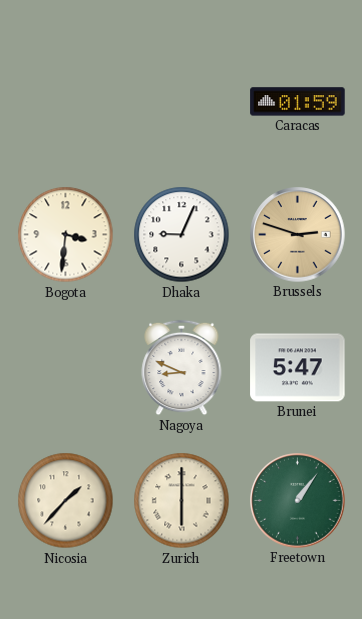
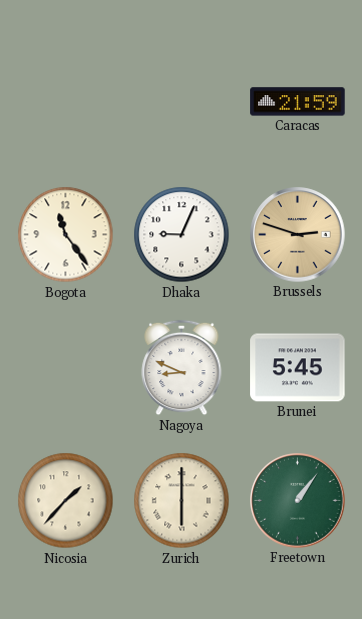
Caracas: 01:59 -> 21:59 (298, 102)
Bogota: 3:31 -> 11:24 (66, 235)
Brunei: 5:47 -> 5:45 (298, 368)
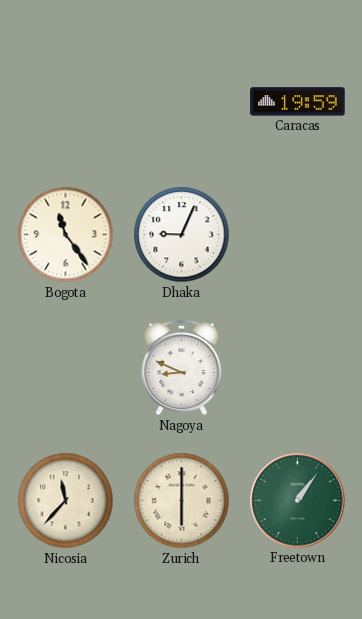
Caracas: 21:59 -> 19:59 (298, 102)
Brussels: 2:48 -> none (298, 235)
Brunei: 5:45 -> none (298, 368)
Nicosia: 1:37 -> 11:37 (66, 501)
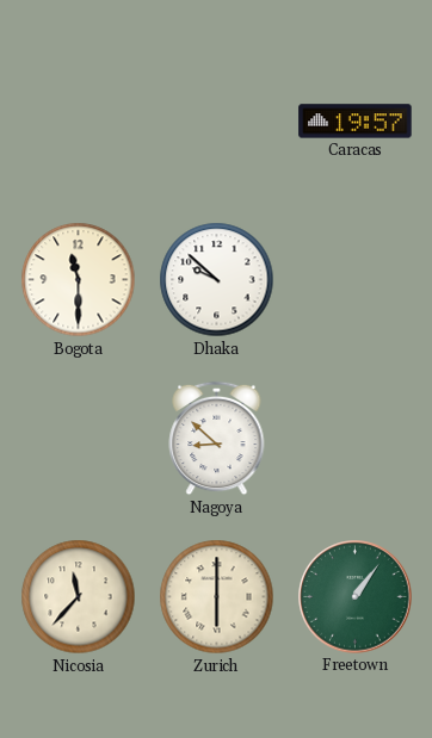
Caracas: 19:59 -> 19:57 (356, 122)
Bogota: 11:24 -> 11:30 (79, 280)
Dhaka: 9:04 -> 9:52 (217, 280)
Nagoya: 8:49 -> 8:52 (217, 439)
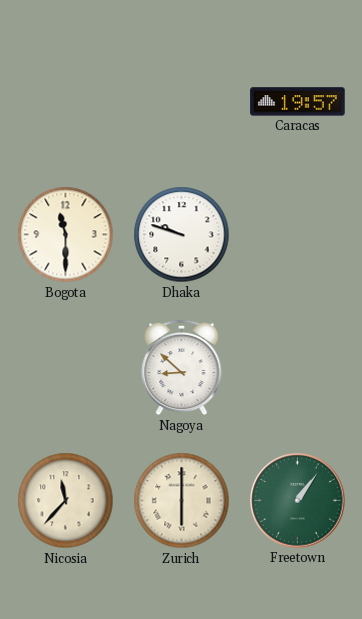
Dhaka: 9:52 -> 9:48 (182, 235)
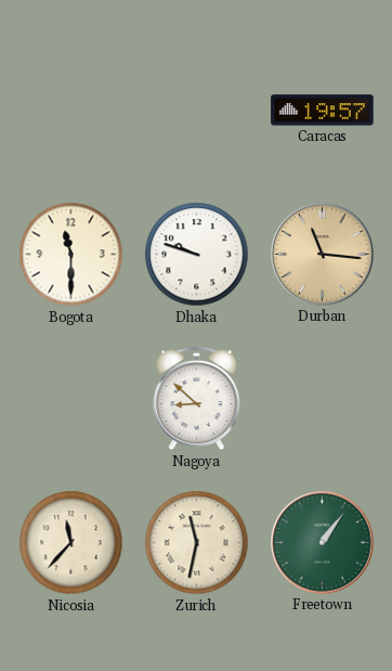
Durban: none -> 11:16 (323, 255)
Zurich: 6:00 -> 11:32 (197, 543)
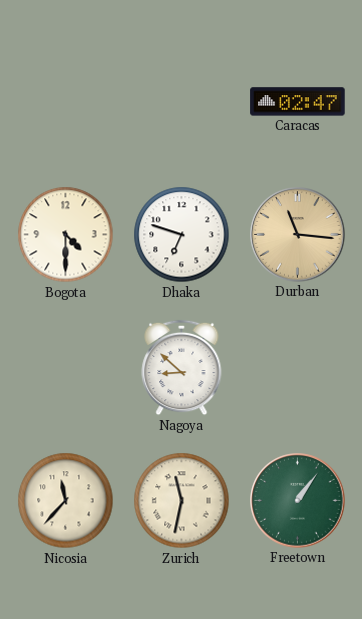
Caracas: 19:57 -> 02:47 (298, 102)
Bogota: 11:30 -> 4:30 (66, 235)
Dhaka: 9:48 -> 6:48 (182, 235)
